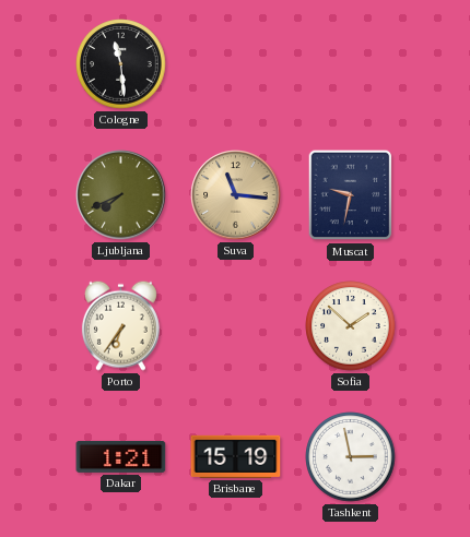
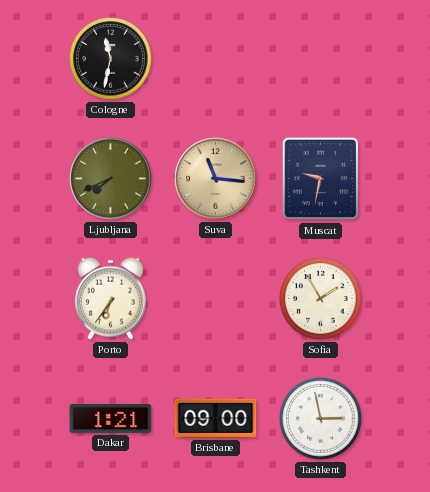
Cologne: 11:29 -> 11:32 (111, 59)
Sofia: 1:52 -> 1:55 (321, 299)
Brisbane: 15:19 -> 09:00 (216, 418)
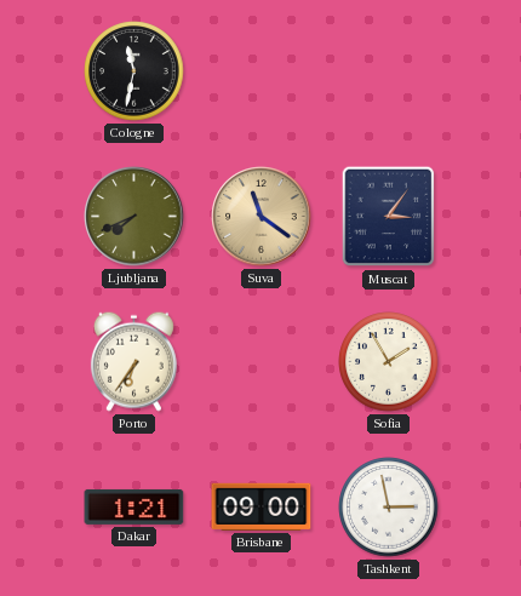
Suva: 11:16 -> 11:21 (262, 217)
Muscat: 9:32 -> 3:06 (389, 217)
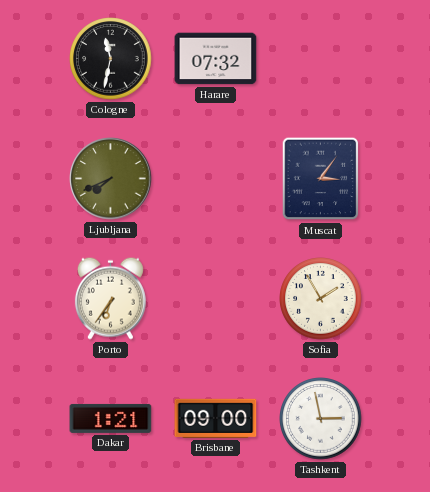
Harare: none -> 07:32 (216, 59)
Suva: 11:21 -> none (262, 217)
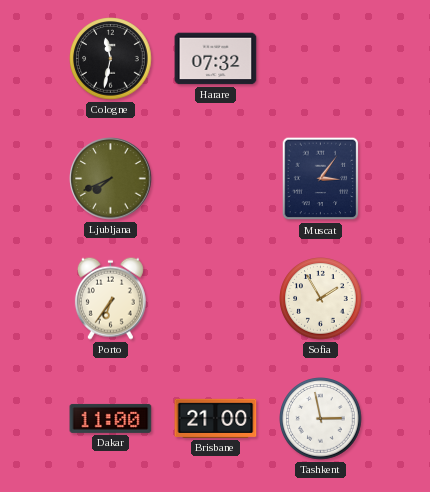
Dakar: 1:21 -> 11:00 (111, 418)
Brisbane: 09:00 -> 21:00 (216, 418)
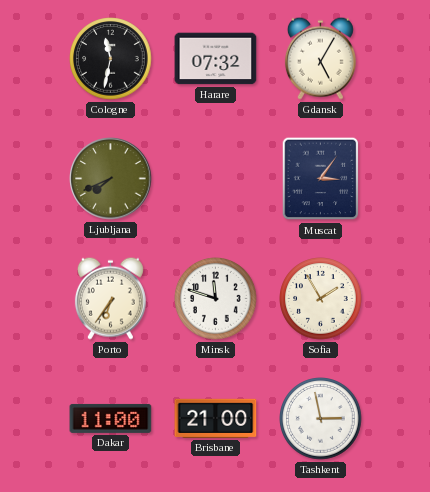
Gdansk: none -> 5:05 (320, 58)
Minsk: none -> 11:48 (216, 299)
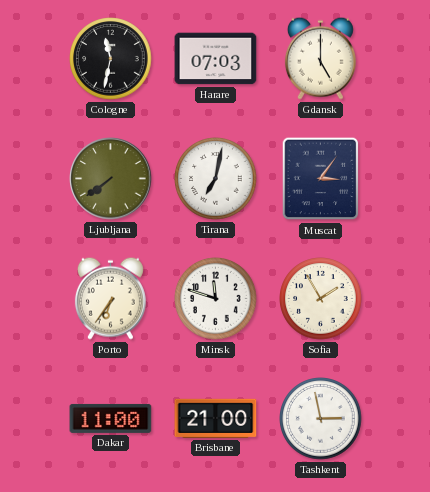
Harare: 07:32 -> 07:03 (216, 59)
Gdansk: 5:05 -> 5:00 (320, 58)
Ljubljana: 7:41 -> 7:39 (111, 179)
Tirana: none -> 7:02 (216, 179)
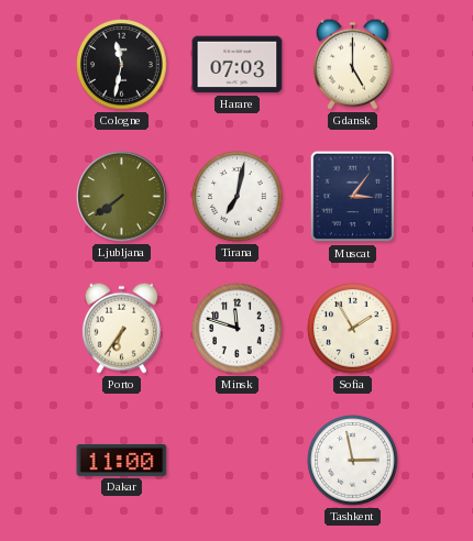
Brisbane: 21:00 -> none (216, 418)
